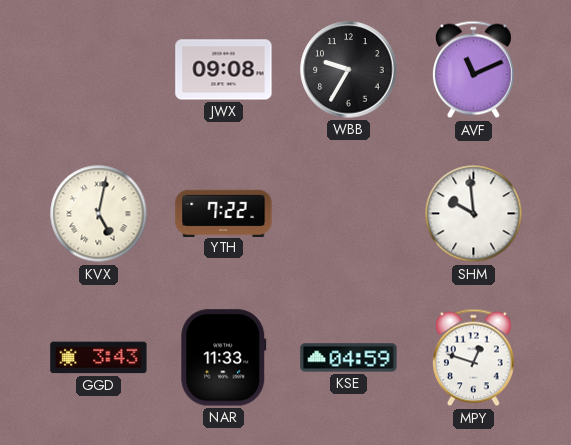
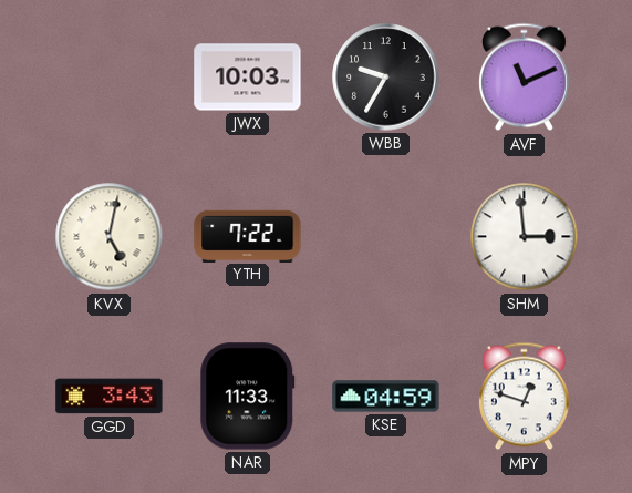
JWX: 09:08 -> 10:03 (248, 78)
SHM: 9:59 -> 2:59 (525, 237)
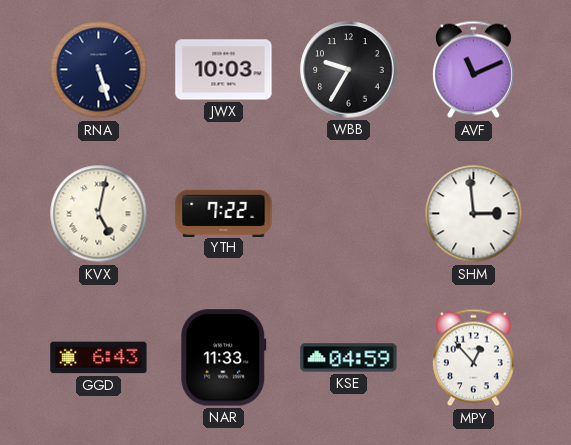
RNA: none -> 5:27 (99, 70)
GGD: 3:43 -> 6:43 (99, 358)
MPY: 12:48 -> 12:53 (473, 358)
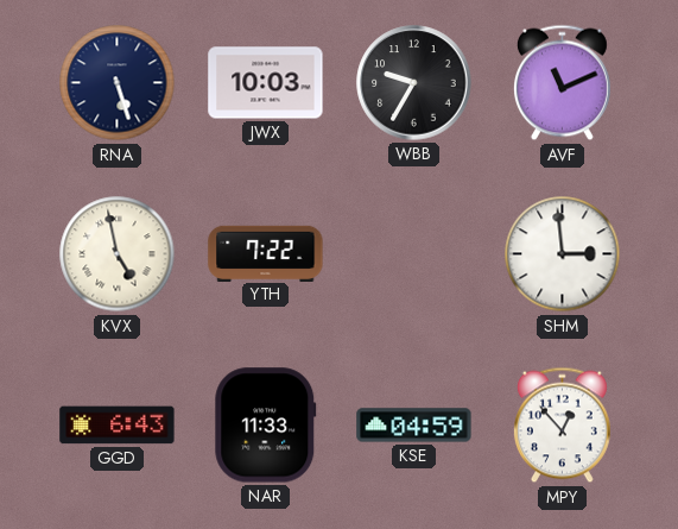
KVX: 5:02 -> 4:58 (118, 254)
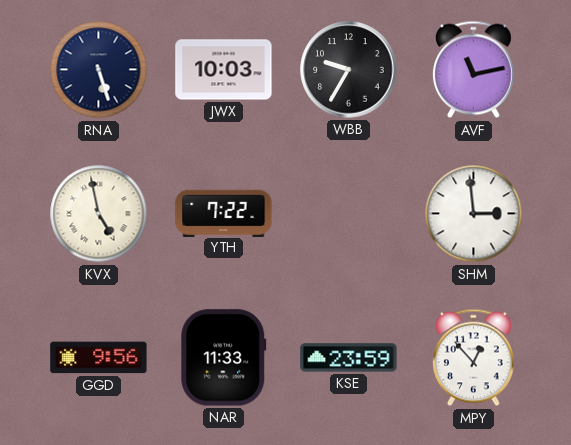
AVF: 11:11 -> 11:13 (473, 70)
GGD: 6:43 -> 9:56 (99, 358)
KSE: 04:59 -> 23:59 (349, 358)
